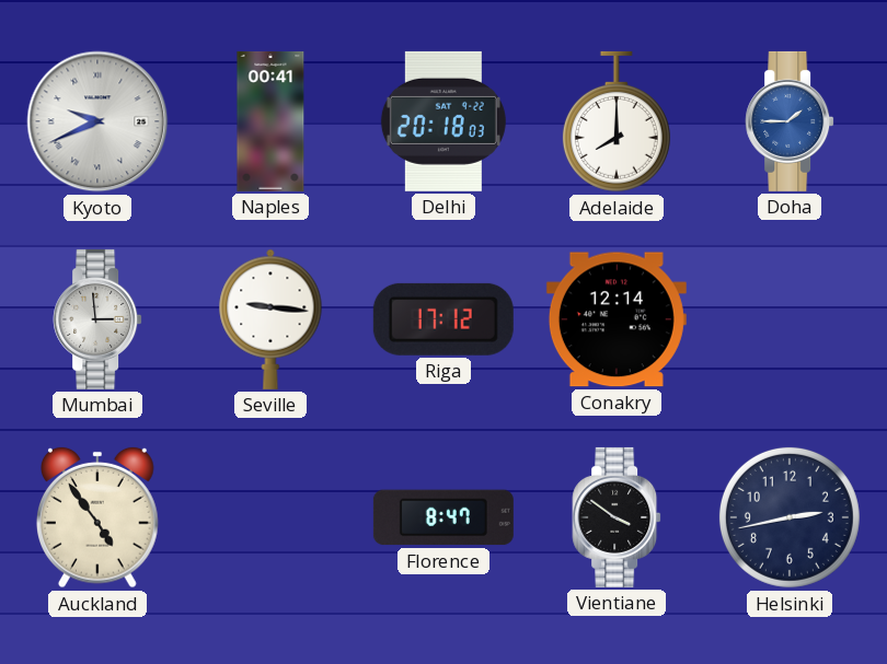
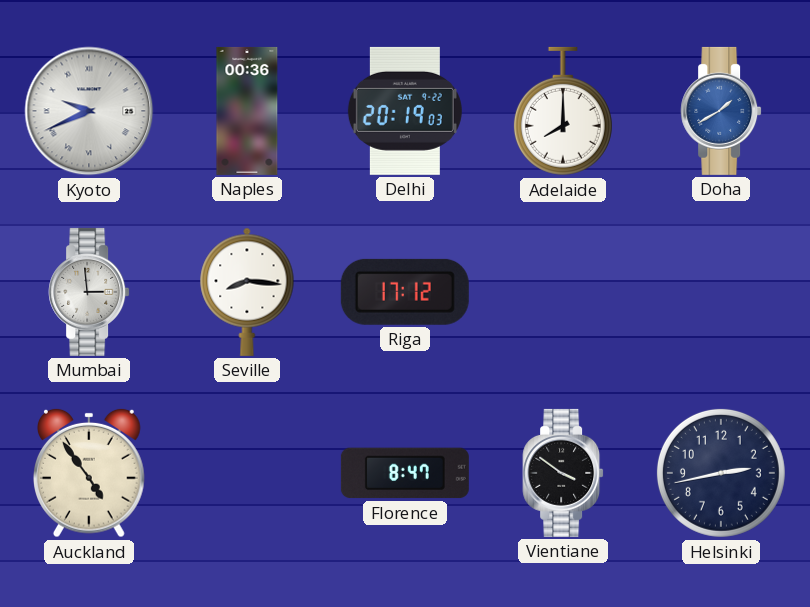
Naples: 00:41 -> 00:36 (247, 111)
Delhi: 20:18 -> 20:19 (405, 111)
Doha: 1:45 -> 1:40 (721, 111)
Seville: 9:16 -> 8:16 (247, 292)
Conakry: 12:14 -> none (617, 319)
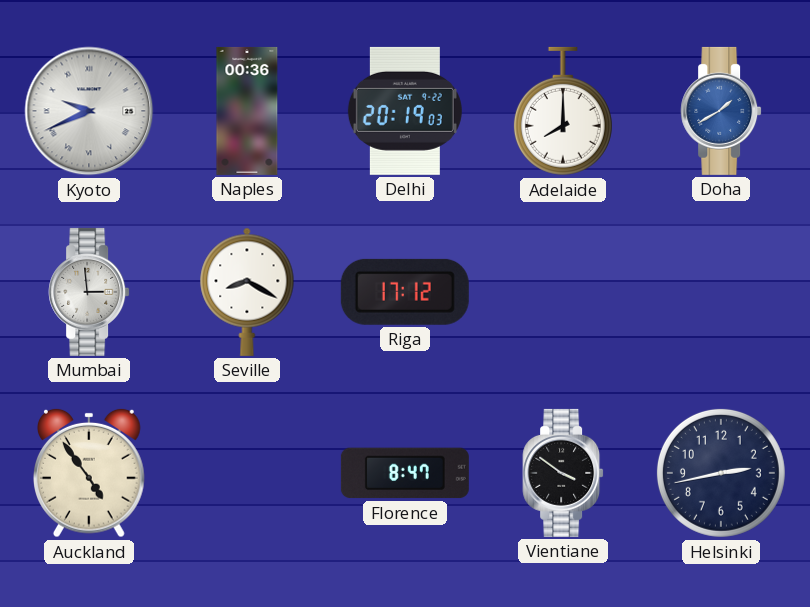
Seville: 8:16 -> 8:20 (247, 292)
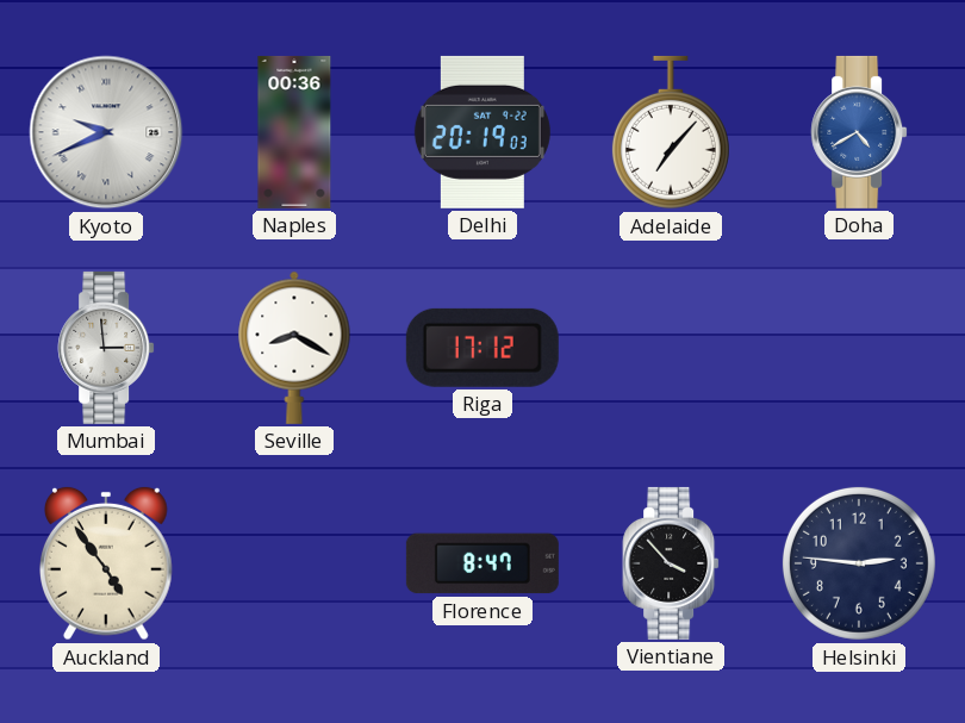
Adelaide: 8:00 -> 7:07 (671, 132)
Doha: 1:40 -> 4:40 (859, 132)
Vientiane: 3:51 -> 3:53 (671, 563)
Helsinki: 2:43 -> 2:46 (859, 563)
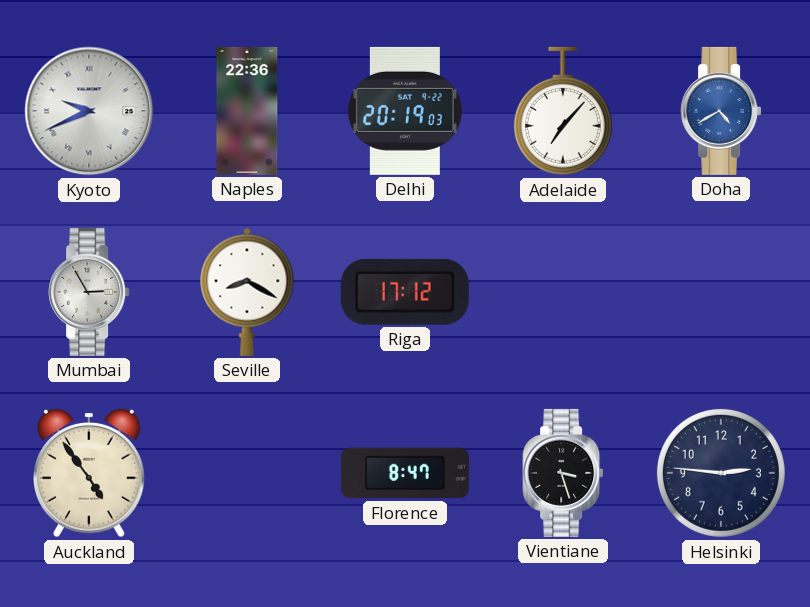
Naples: 00:36 -> 22:36 (247, 111)
Mumbai: 2:59 -> 2:55 (89, 292)
Vientiane: 3:53 -> 3:27 (563, 473)
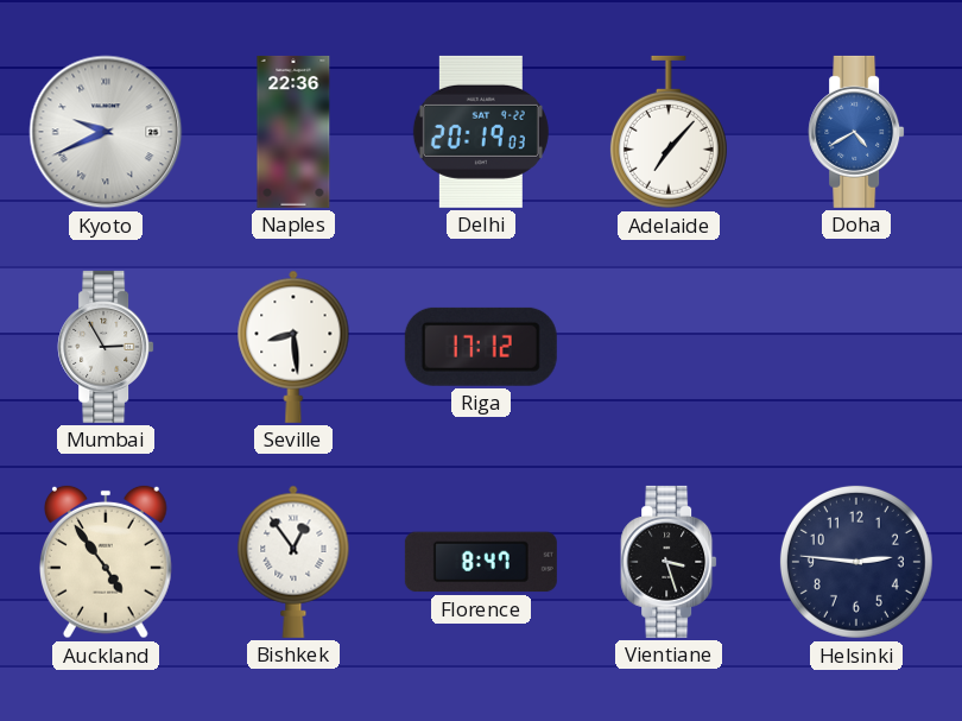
Seville: 8:20 -> 8:29 (293, 347)
Bishkek: none -> 12:54 (293, 562)
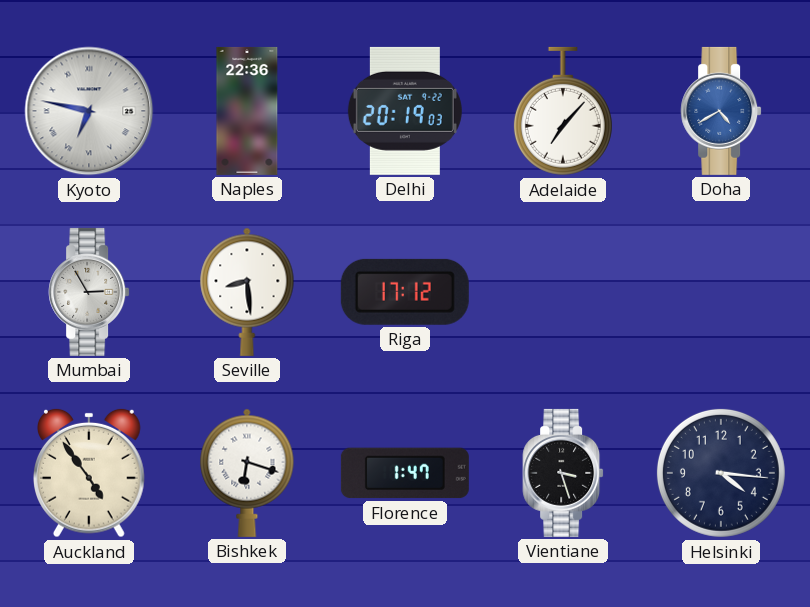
Kyoto: 9:41 -> 6:47 (89, 111)
Bishkek: 12:54 -> 6:18 (247, 473)
Florence: 8:47 -> 1:47 (405, 473)
Helsinki: 2:46 -> 4:16 (721, 473)
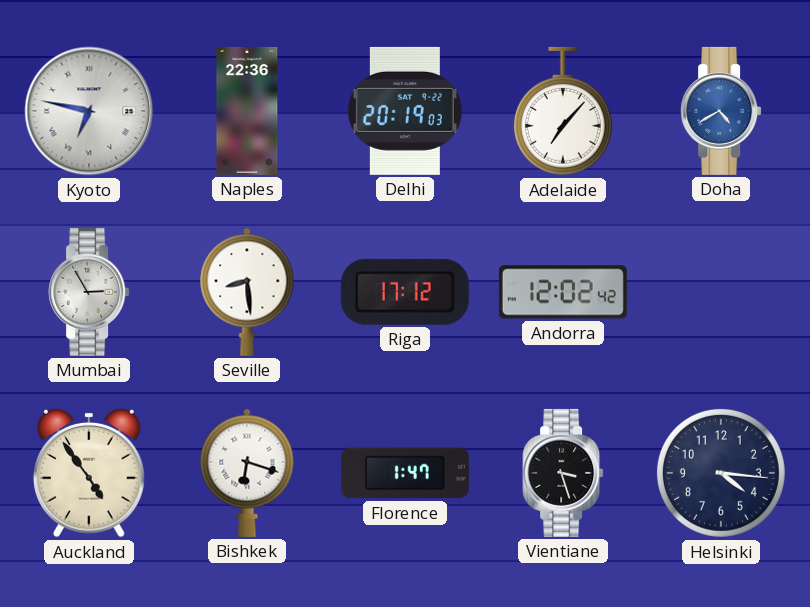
Andorra: none -> 12:02 (563, 292)
